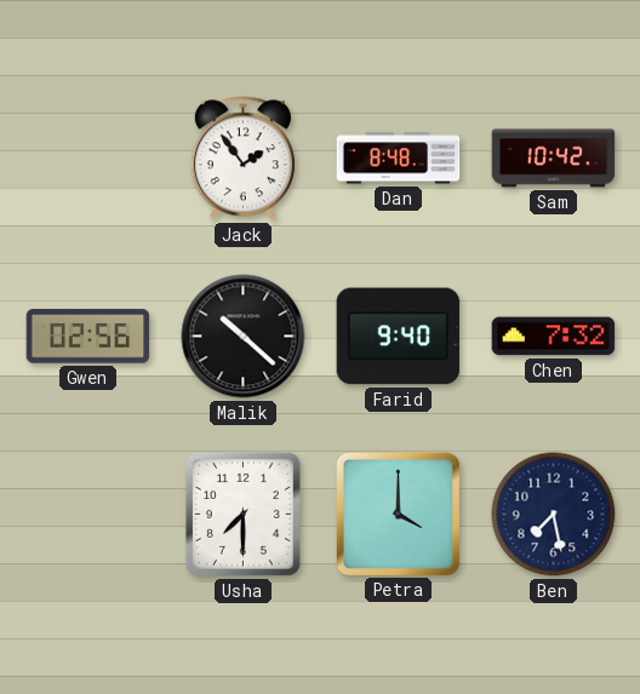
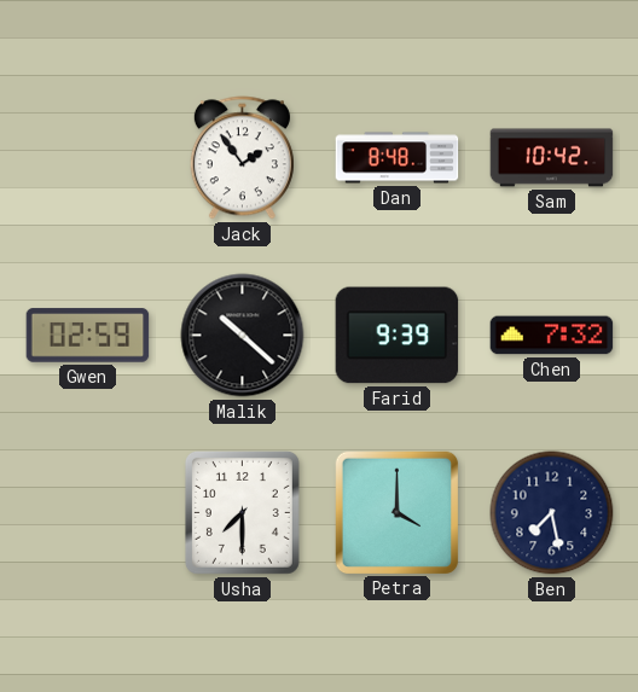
Gwen: 02:56 -> 02:59 (88, 336)
Farid: 9:40 -> 9:39 (398, 336)
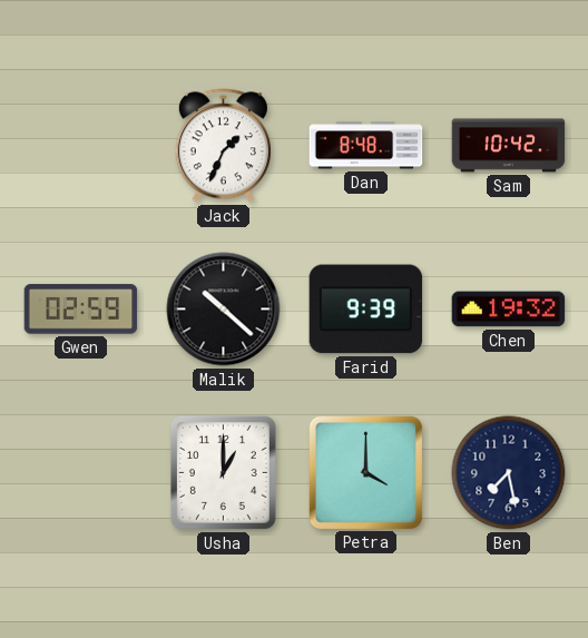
Jack: 1:54 -> 1:34 (223, 146)
Chen: 7:32 -> 19:32 (509, 310)
Usha: 7:30 -> 1:00 (223, 472)
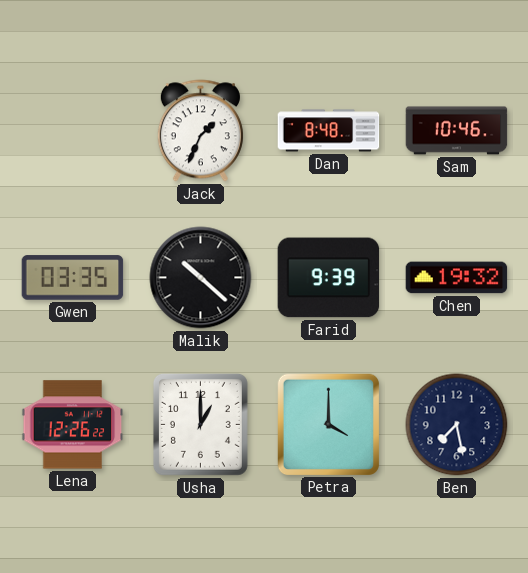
Sam: 10:42 -> 10:46 (457, 131)
Gwen: 02:59 -> 03:35 (73, 278)
Lena: none -> 12:26 (73, 425)
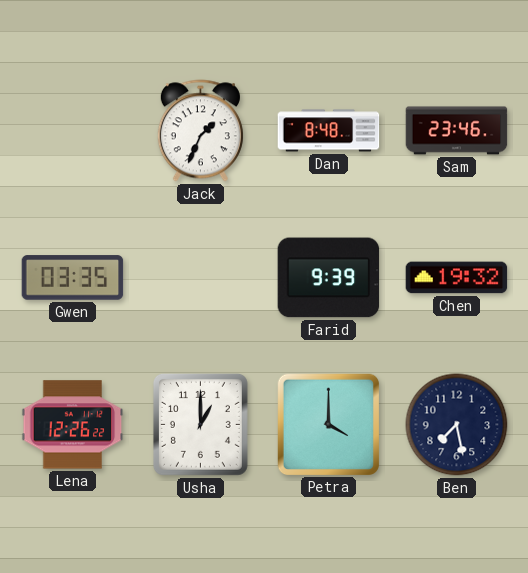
Sam: 10:46 -> 23:46 (457, 131)
Malik: 10:22 -> none (201, 278)
